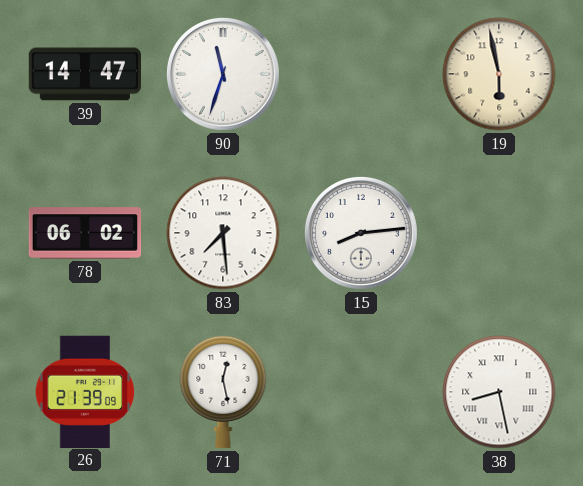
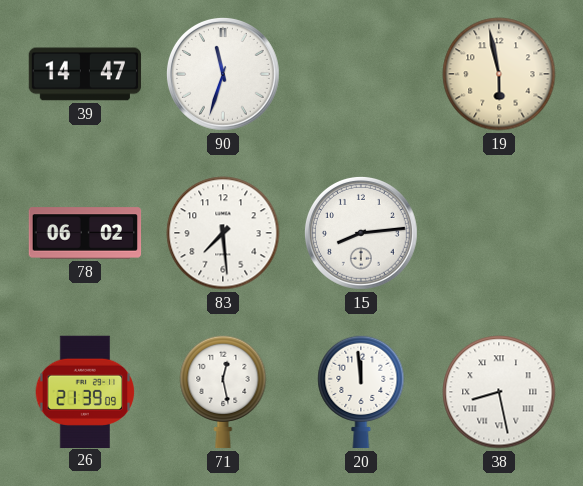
20: none -> 11:59 (361, 392)
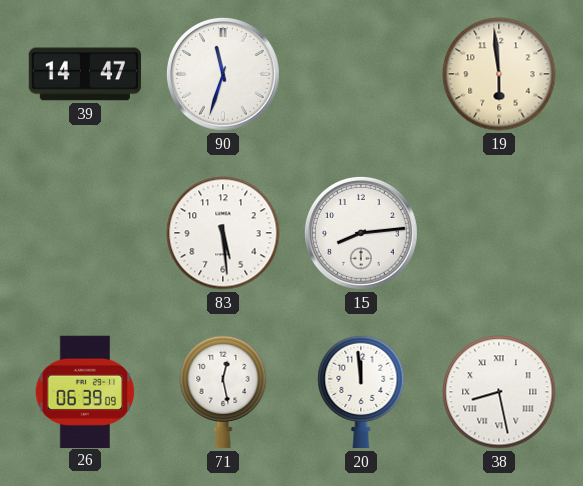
19: 5:58 -> 5:59 (499, 74)
78: 06:02 -> none (85, 233)
83: 7:29 -> 5:29 (223, 233)
26: 21:39 -> 06:39 (85, 391)
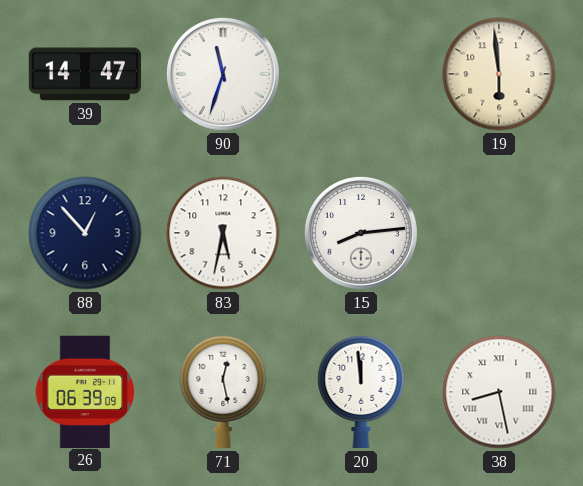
88: none -> 12:53 (85, 233)
83: 5:29 -> 5:32 (223, 233)
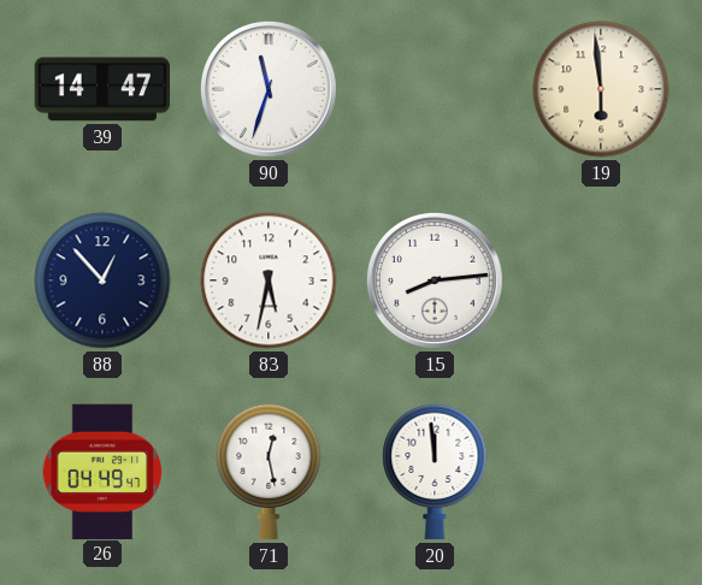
26: 06:39 -> 04:49 (102, 471)
38: 8:28 -> none (499, 392)
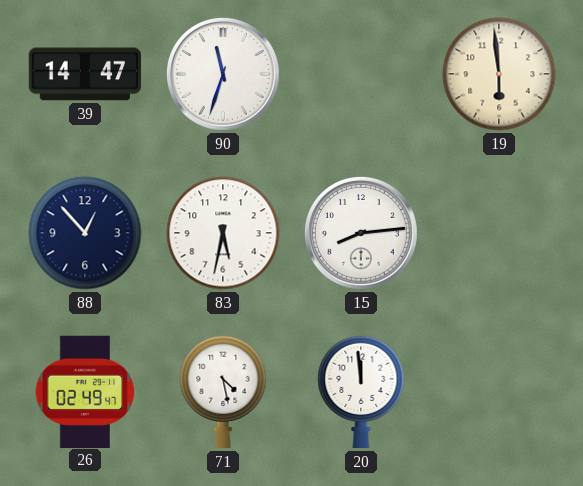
26: 04:49 -> 02:49 (85, 391)
71: 12:28 -> 4:28 (223, 392)
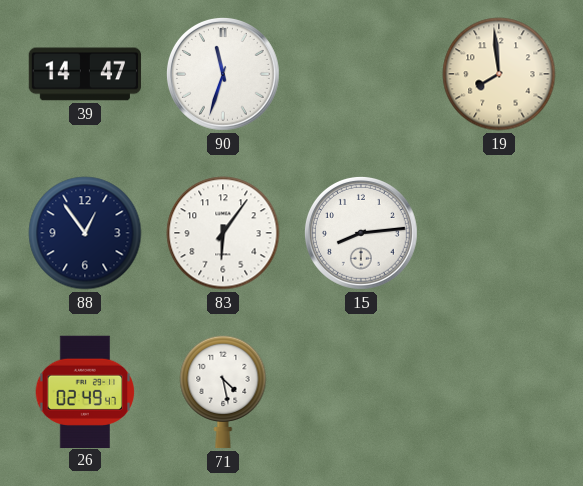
19: 5:59 -> 7:59 (499, 74)
88: 12:53 -> 12:54 (85, 233)
83: 5:32 -> 6:06 (223, 233)
20: 11:59 -> none (361, 392)
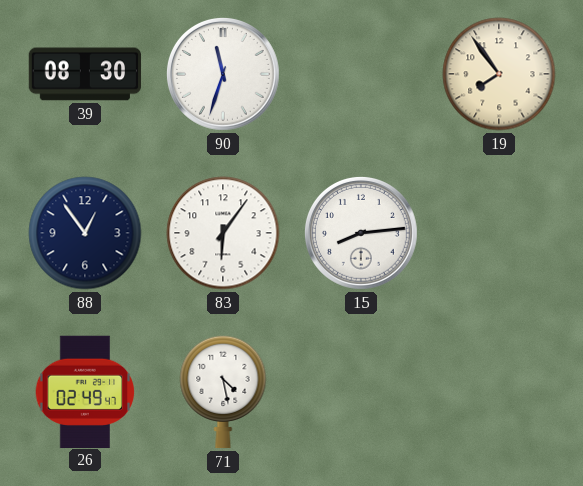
39: 14:47 -> 08:30 (85, 74)
19: 7:59 -> 7:54 (499, 74)
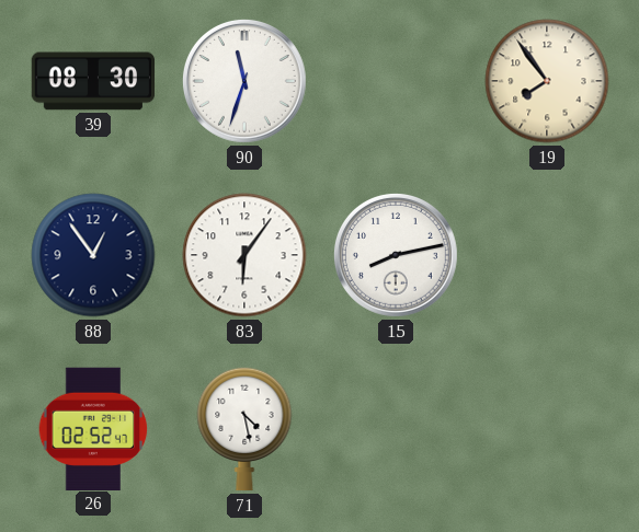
15: 8:14 -> 8:13 (396, 255)
26: 02:49 -> 02:52 (93, 428)
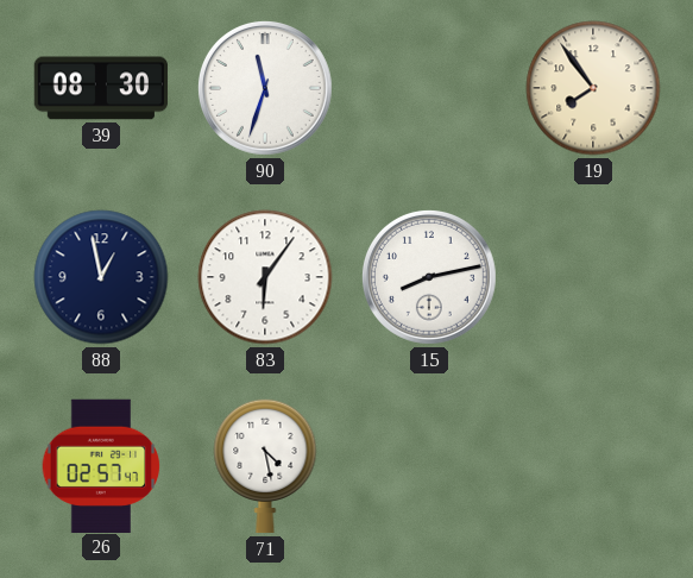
88: 12:54 -> 12:58 (101, 277)
26: 02:52 -> 02:57 (101, 465)
